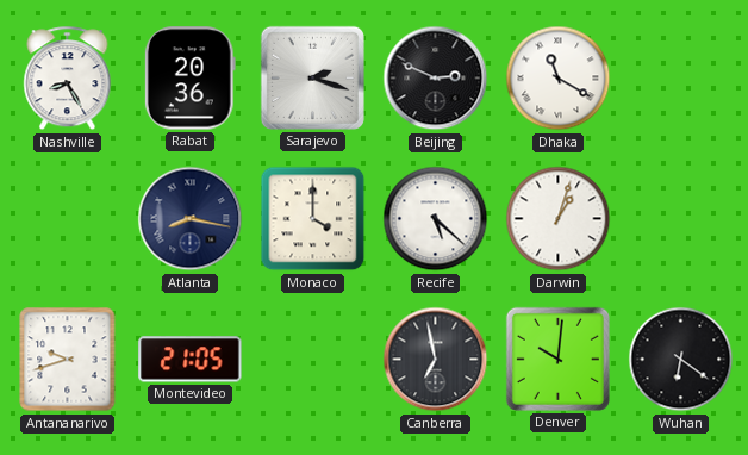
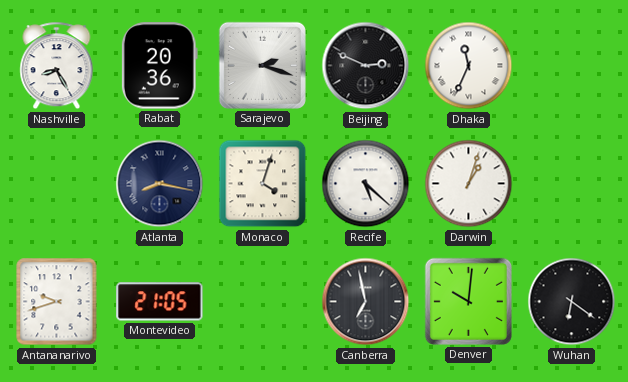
Dhaka: 11:20 -> 11:34 (469, 66)
Monaco: 4:00 -> 4:03 (263, 184)
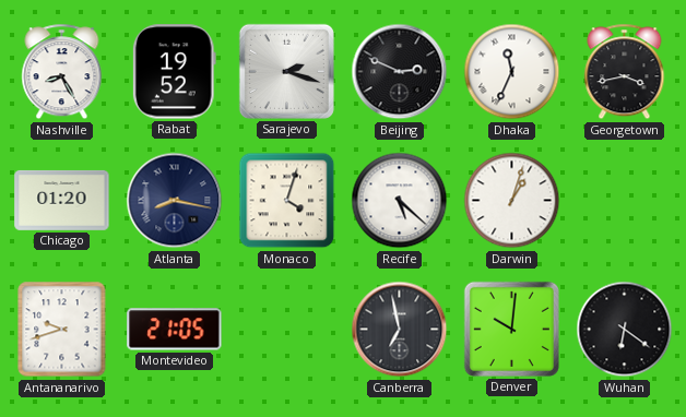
Rabat: 20:36 -> 19:52 (174, 72)
Georgetown: none -> 3:43 (625, 72)
Chicago: none -> 01:20 (62, 200)
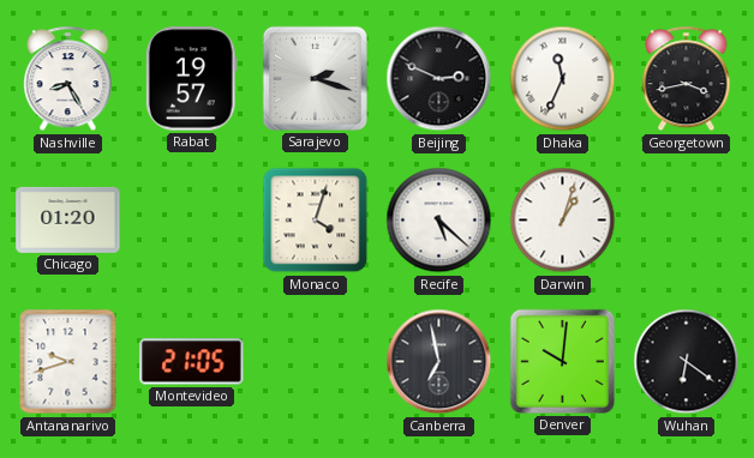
Rabat: 19:52 -> 19:57 (191, 79)
Atlanta: 8:17 -> none (175, 201)
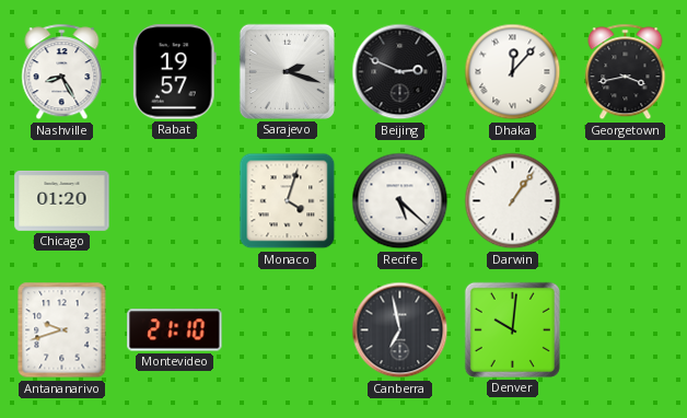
Dhaka: 11:34 -> 12:07 (513, 72)
Darwin: 1:03 -> 1:06 (513, 201)
Montevideo: 21:05 -> 21:10 (175, 330)
Wuhan: 6:21 -> none (687, 362)
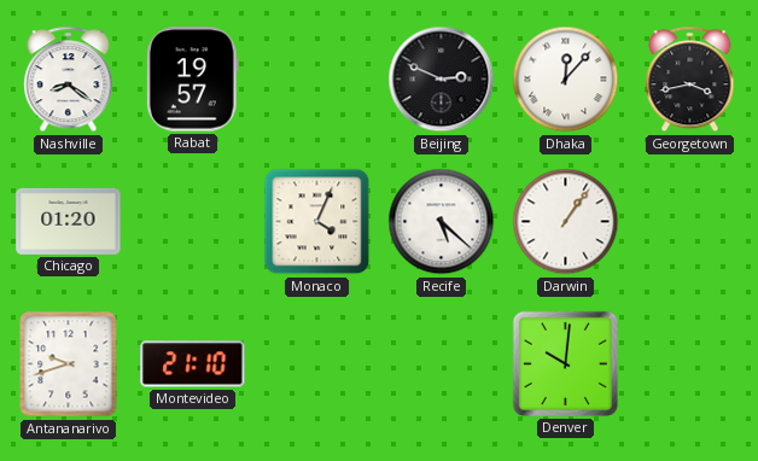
Nashville: 8:25 -> 8:21 (69, 80)
Sarajevo: 2:18 -> none (287, 71)
Monaco: 4:03 -> 4:04 (317, 222)
Canberra: 6:58 -> none (400, 330)
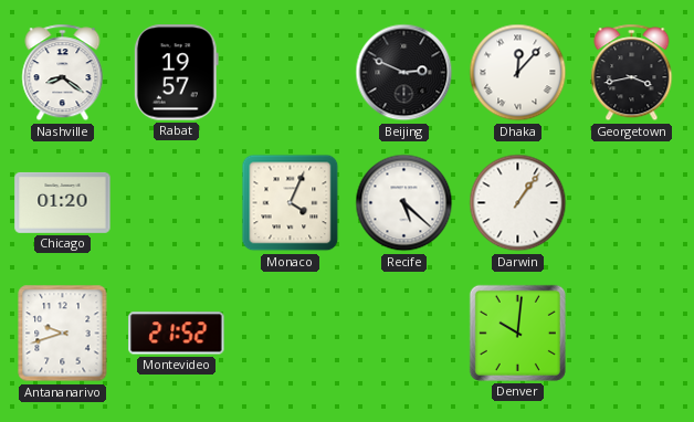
Montevideo: 21:10 -> 21:52 (177, 334)
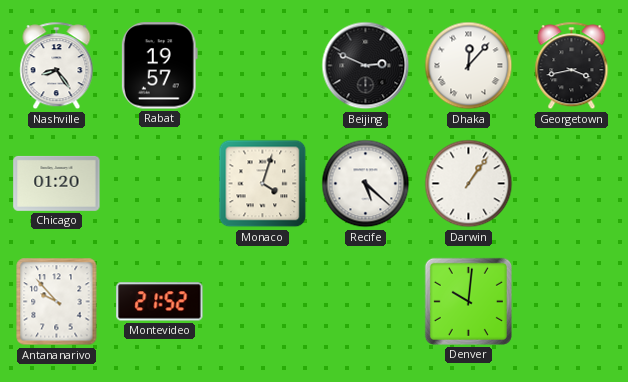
Nashville: 8:21 -> 8:24 (57, 66)
Monaco: 4:04 -> 4:03 (263, 184)
Antananarivo: 9:42 -> 9:53 (57, 302)
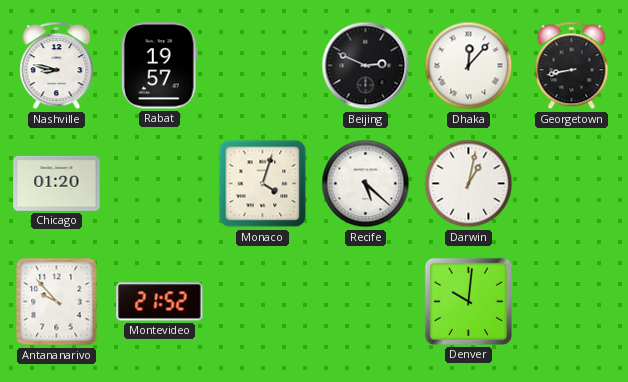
Nashville: 8:24 -> 8:47 (57, 66)
Georgetown: 3:43 -> 8:43 (572, 66)
Darwin: 1:06 -> 1:02 (469, 184)
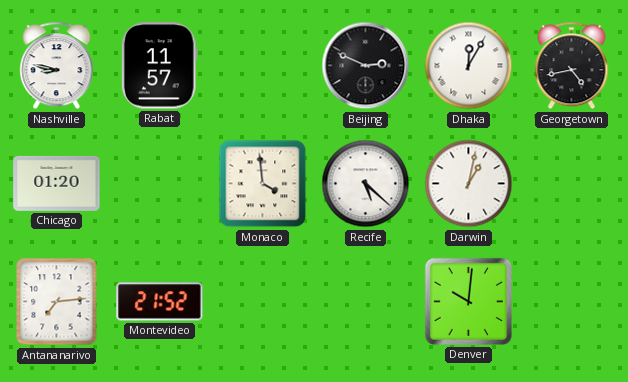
Rabat: 19:57 -> 11:57 (159, 66)
Dhaka: 12:07 -> 12:05 (469, 66)
Georgetown: 8:43 -> 4:43 (572, 66)
Monaco: 4:03 -> 3:59 (263, 184)
Antananarivo: 9:53 -> 7:14 (57, 302)
